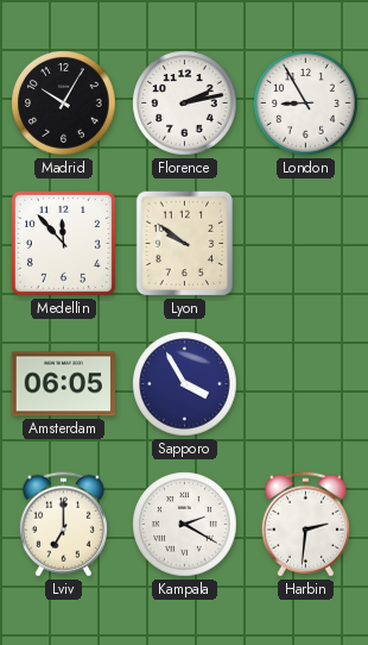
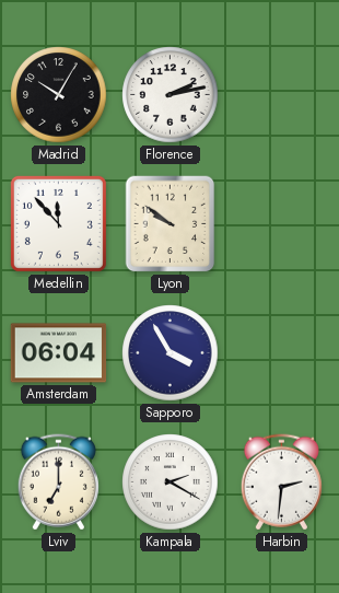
London: 8:55 -> none (306, 104)
Amsterdam: 06:05 -> 06:04 (59, 353)
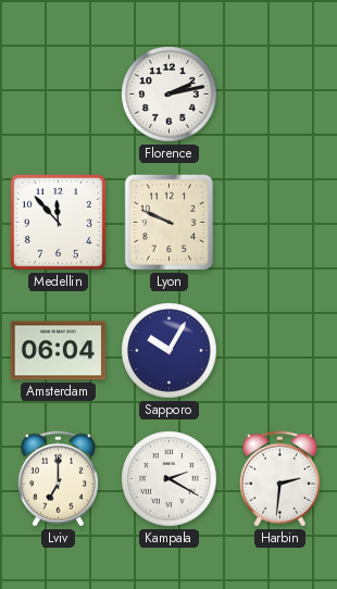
Madrid: 10:05 -> none (59, 95)
Lyon: 9:51 -> 9:49 (170, 223)
Sapporo: 3:55 -> 10:05 (170, 351)
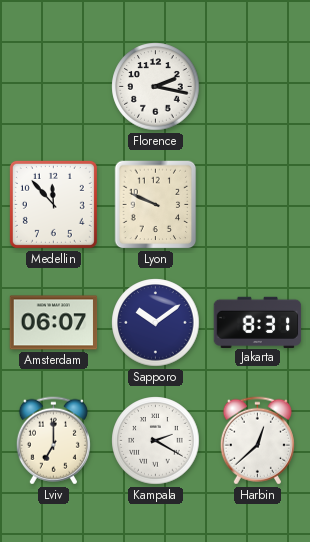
Florence: 2:13 -> 2:17 (156, 87)
Amsterdam: 06:04 -> 06:07 (54, 323)
Sapporo: 10:05 -> 10:09 (156, 323)
Jakarta: none -> 8:31 (258, 322)
Harbin: 2:31 -> 12:38 (257, 441)
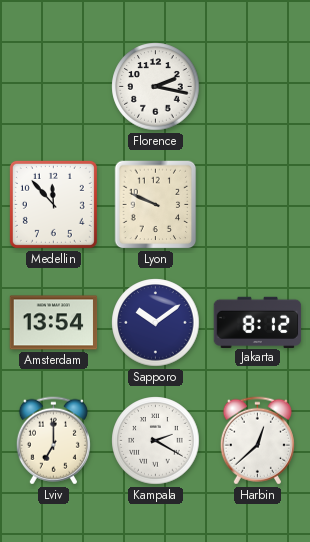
Amsterdam: 06:07 -> 13:54 (54, 323)
Jakarta: 8:31 -> 8:12 (258, 322)
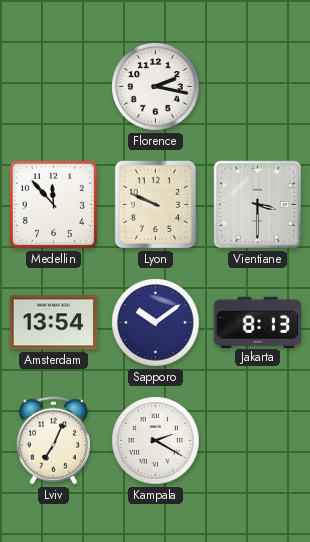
Vientiane: none -> 3:30 (258, 205)
Jakarta: 8:12 -> 8:13 (258, 322)
Lviv: 7:00 -> 7:04 (53, 441)
Harbin: 12:38 -> none (257, 441)
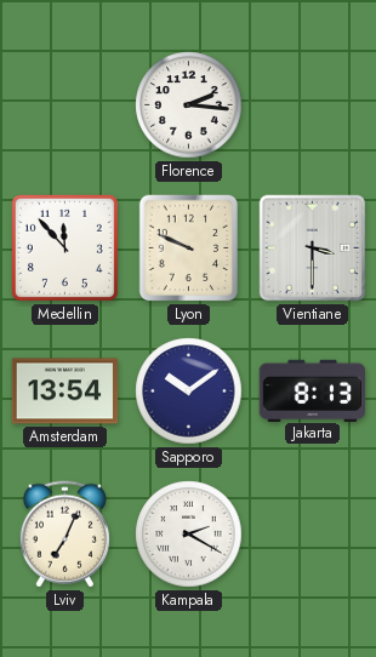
Florence: 2:17 -> 2:16 (189, 105)
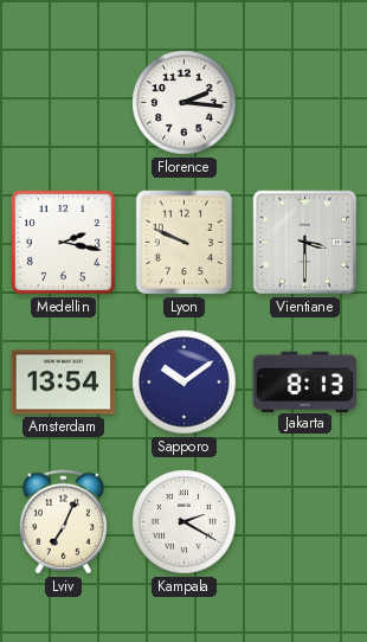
Medellin: 11:53 -> 2:17 (63, 242)
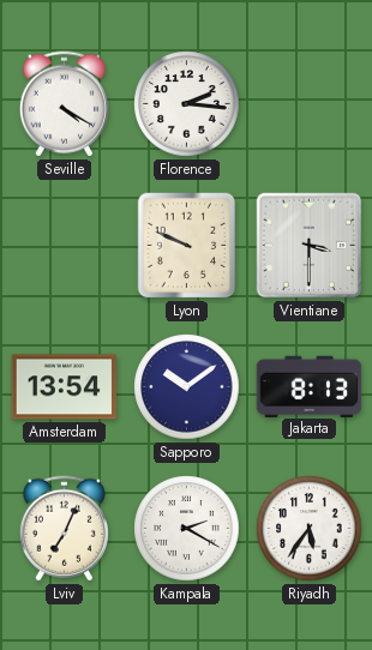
Seville: none -> 4:20 (64, 104)
Medellin: 2:17 -> none (63, 242)
Riyadh: none -> 5:36 (310, 529)
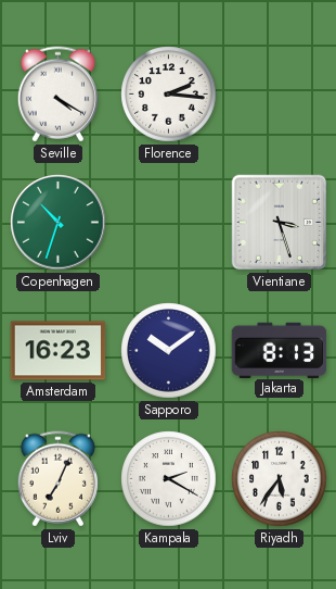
Copenhagen: none -> 10:33 (59, 223)
Lyon: 9:49 -> none (187, 246)
Vientiane: 3:30 -> 3:27 (280, 223)
Amsterdam: 13:54 -> 16:23 (59, 351)
